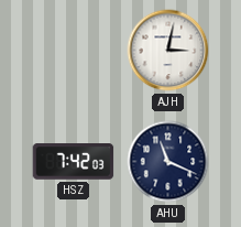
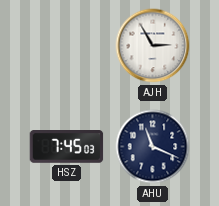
AJH: 3:02 -> 2:55 (153, 46)
HSZ: 7:42 -> 7:45 (67, 147)
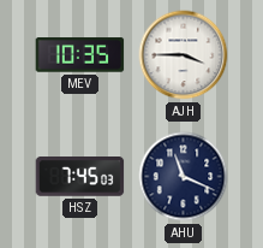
MEV: none -> 10:35 (80, 55)
AJH: 2:55 -> 3:45 (184, 55)
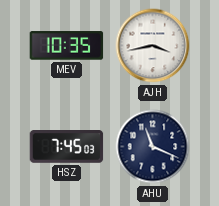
AJH: 3:45 -> 3:43 (153, 46)
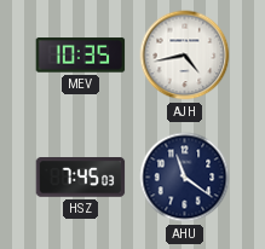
AJH: 3:43 -> 4:43 (185, 56)
AHU: 11:19 -> 11:21 (185, 178)
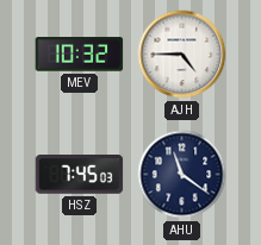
MEV: 10:35 -> 10:32 (80, 55)
AJH: 4:43 -> 4:45 (182, 55)
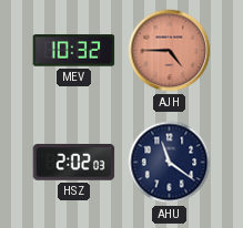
AJH dial: white -> salmon (170, 51)
HSZ: 7:45 -> 2:02 (74, 163)
